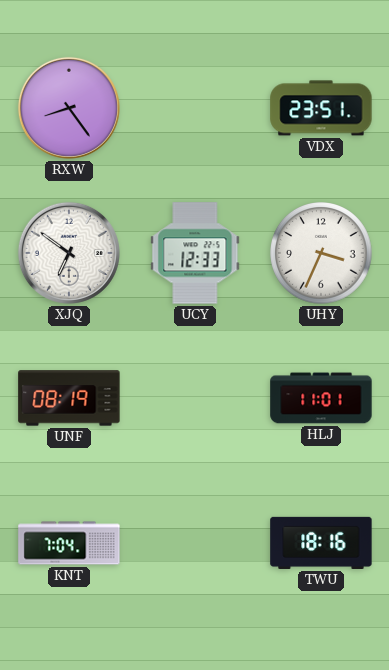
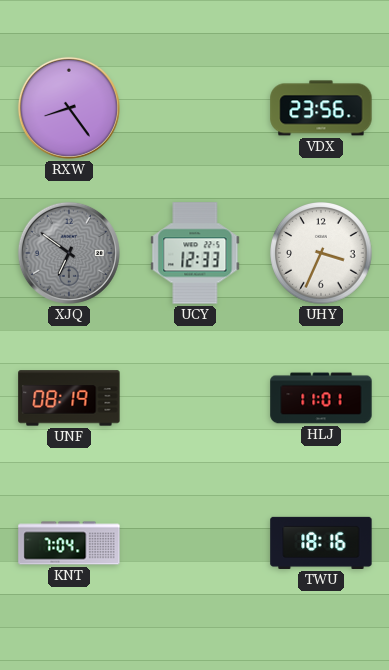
VDX: 23:51 -> 23:56 (321, 108)
XJQ dial: white -> grey (69, 253)
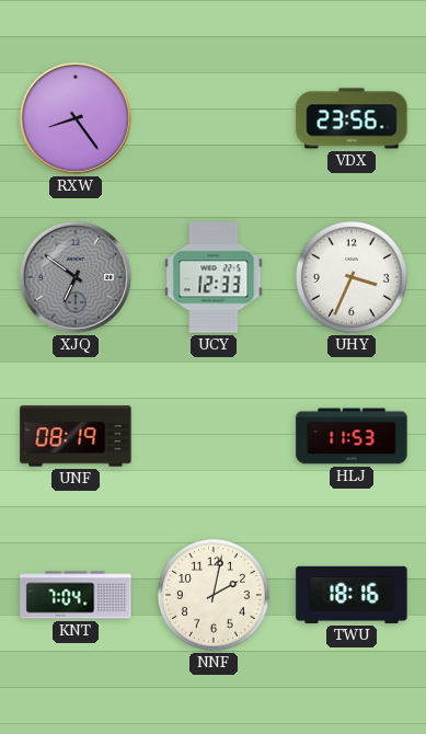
HLJ: 11:01 -> 11:53 (352, 436)
NNF: none -> 2:02 (215, 596)
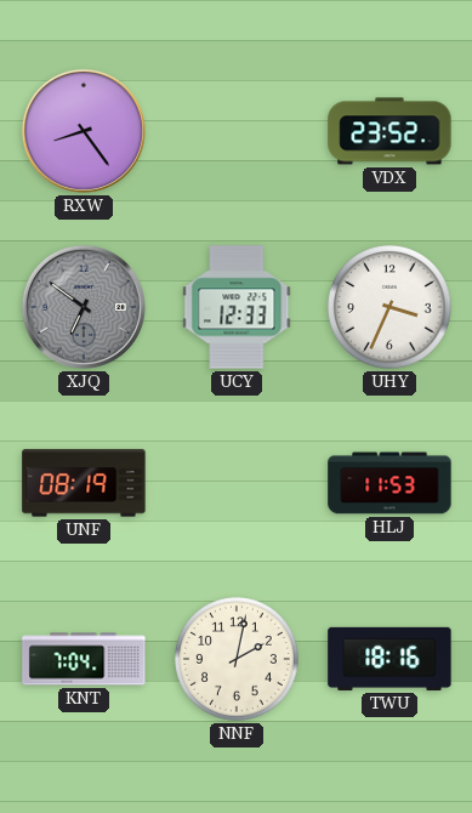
VDX: 23:56 -> 23:52 (389, 131)
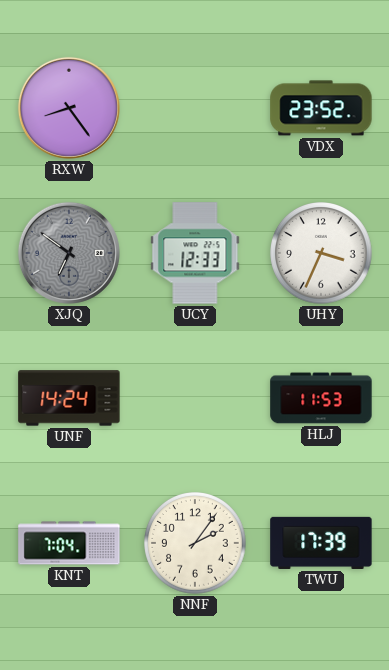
UNF: 08:19 -> 14:24 (69, 398)
NNF: 2:02 -> 2:06 (196, 544)
TWU: 18:16 -> 17:39 (321, 543)
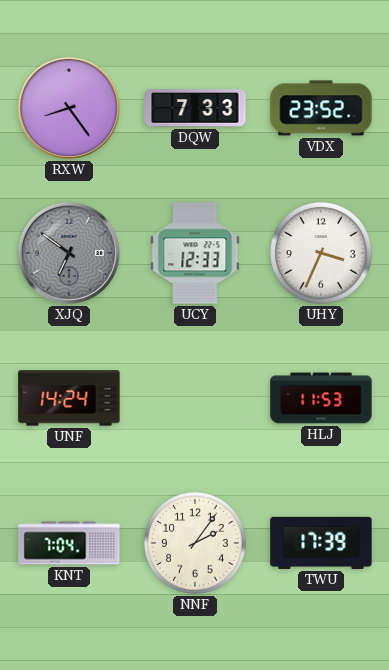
DQW: none -> 7:33 (195, 108)
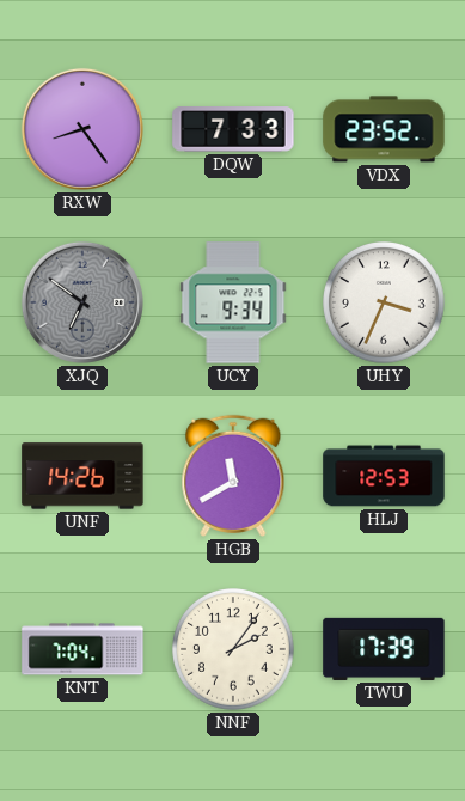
UCY: 12:33 -> 9:34 (233, 302)
UNF: 14:24 -> 14:26 (82, 476)
HGB: none -> 11:40 (233, 476)
HLJ: 11:53 -> 12:53 (384, 476)
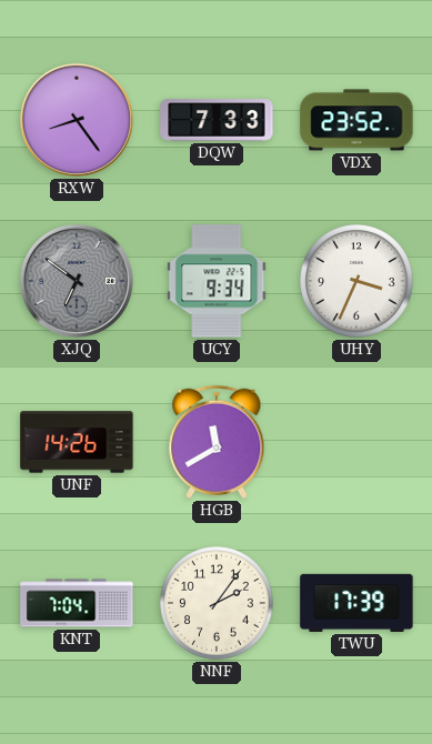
HLJ: 12:53 -> none (384, 476)
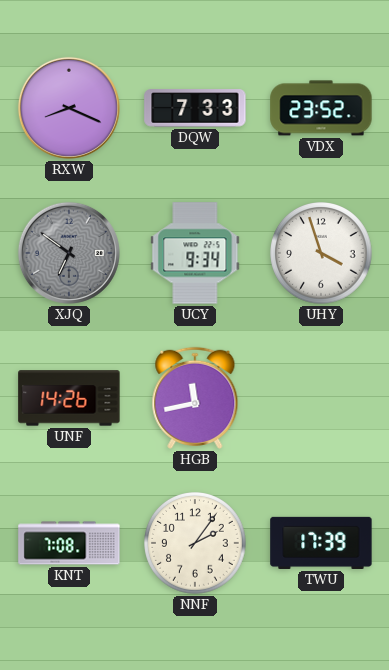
RXW: 8:24 -> 8:19 (69, 108)
UHY: 3:34 -> 3:57 (322, 254)
HGB: 11:40 -> 11:43 (195, 398)
KNT: 7:04 -> 7:08 (69, 543)
